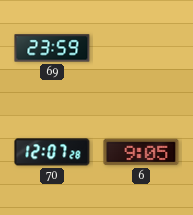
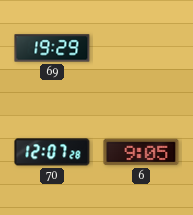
69: 23:59 -> 19:29 (52, 48)
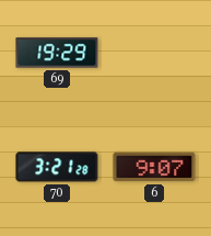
70: 12:07 -> 3:21 (57, 167)
6: 9:05 -> 9:07 (154, 167)
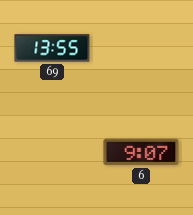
69: 19:29 -> 13:55 (52, 48)
70: 3:21 -> none (57, 167)
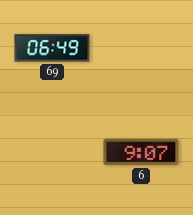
69: 13:55 -> 06:49 (52, 48)
